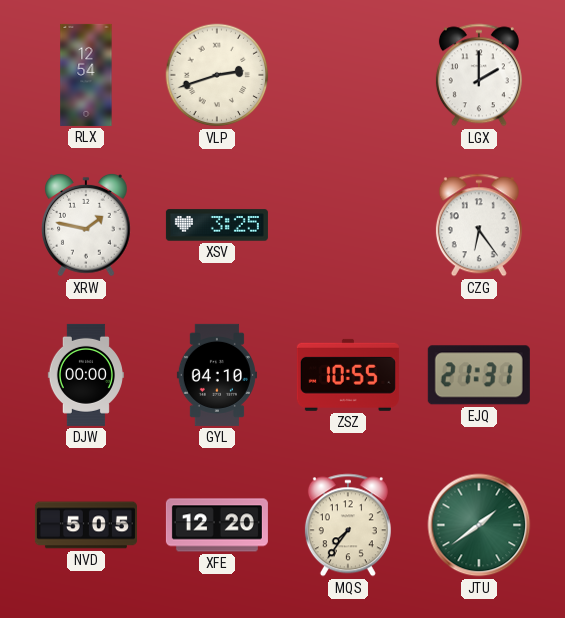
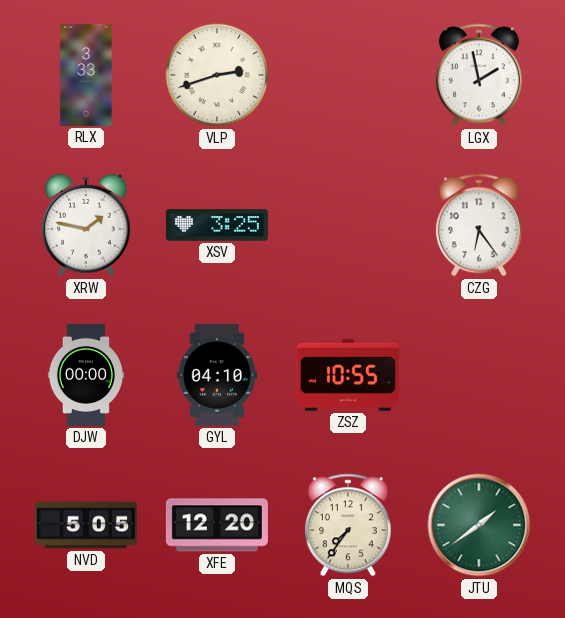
RLX: 12:54 -> 3:33 (86, 75)
LGX: 2:00 -> 1:58 (479, 75)
EJQ: 21:31 -> none (479, 375)
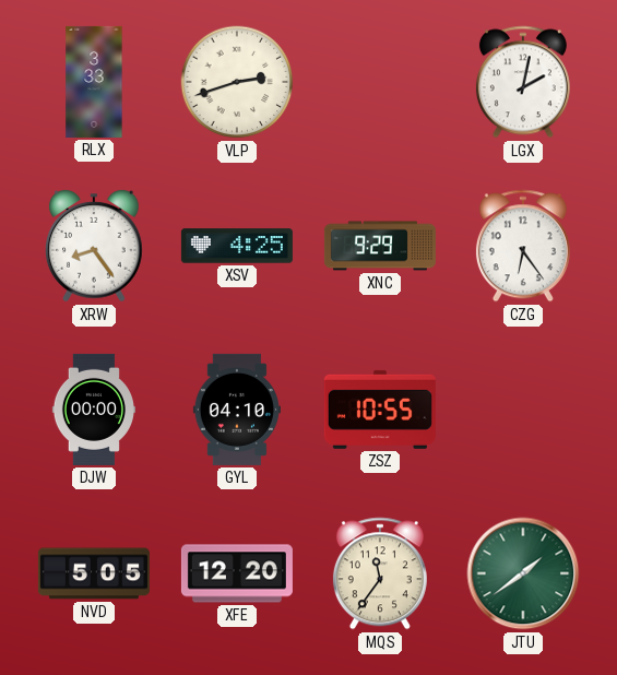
LGX: 1:58 -> 2:02 (523, 82)
XRW: 1:47 -> 8:24 (95, 246)
XSV: 3:25 -> 4:25 (237, 246)
XNC: none -> 9:29 (380, 246)
MQS: 7:36 -> 11:36 (380, 573)
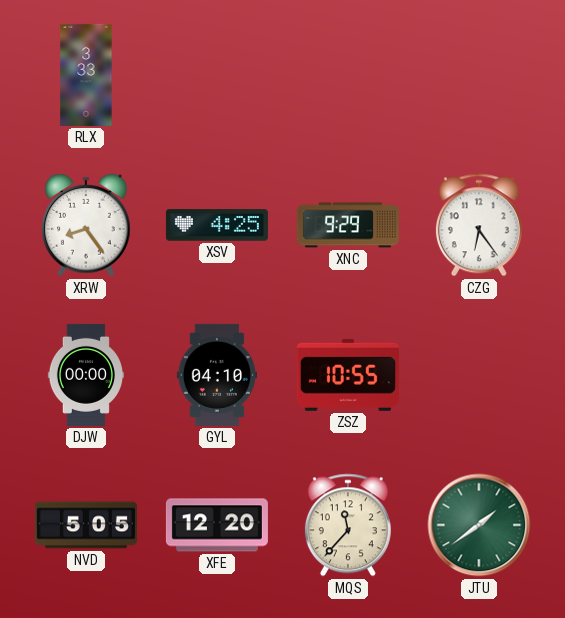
VLP: 2:42 -> none (237, 82)
LGX: 2:02 -> none (523, 82)
MQS: 11:36 -> 11:37 (348, 525)
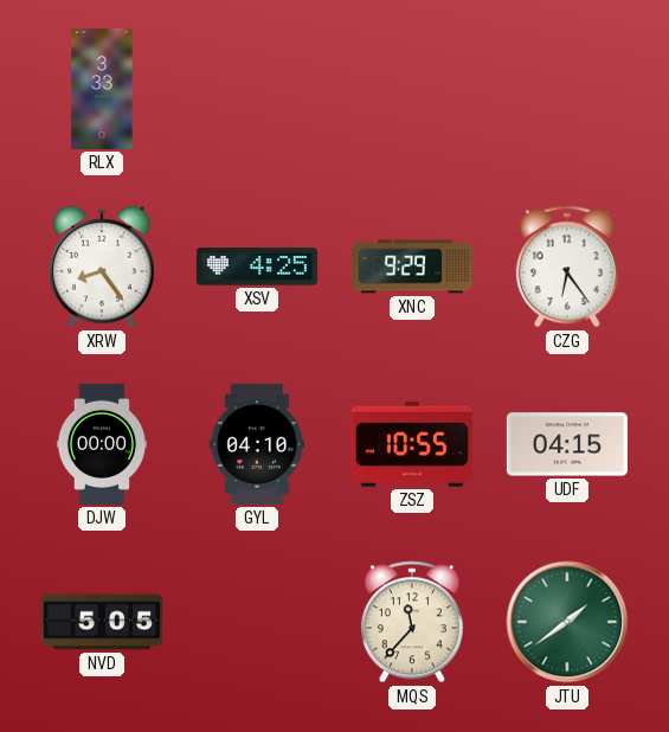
UDF: none -> 04:15 (567, 444)
XFE: 12:20 -> none (217, 525)
